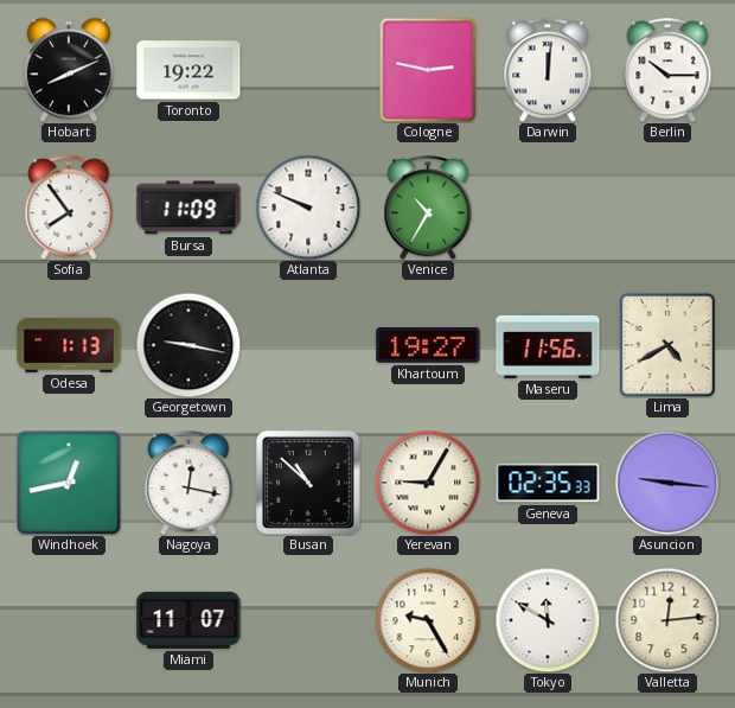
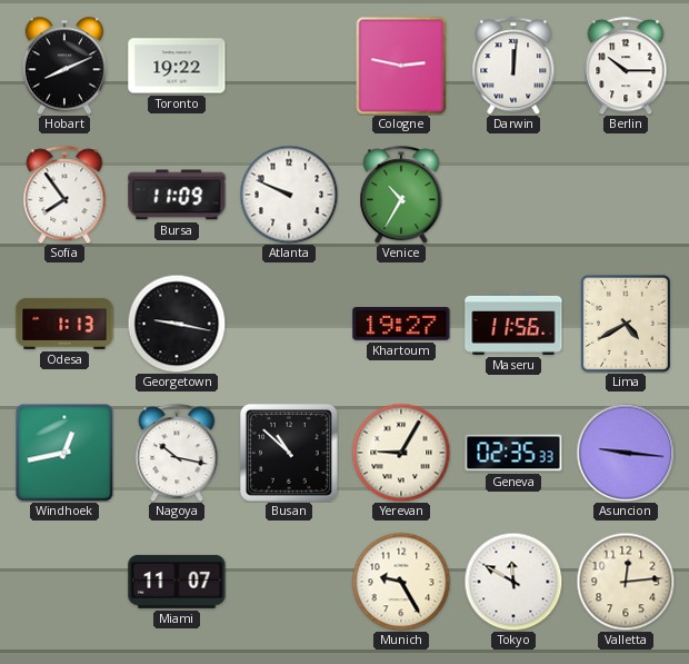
Nagoya: 12:17 -> 10:17 (177, 453)
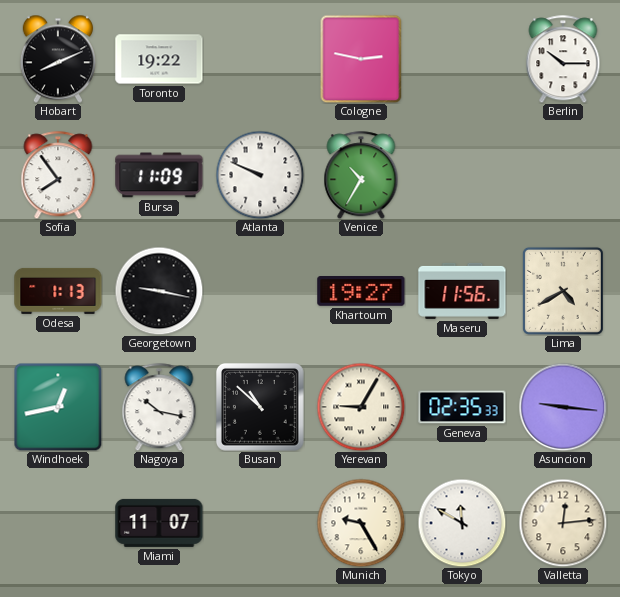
Darwin: 12:01 -> none (513, 66)
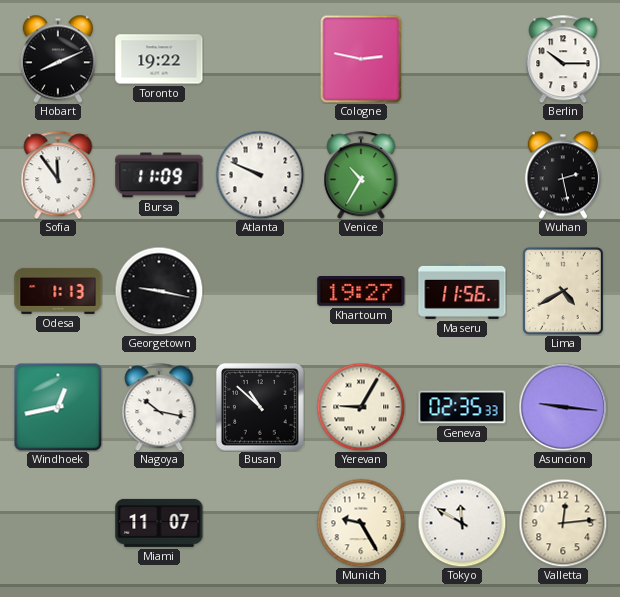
Sofia: 7:54 -> 11:54 (58, 175)
Wuhan: none -> 2:28 (563, 175)
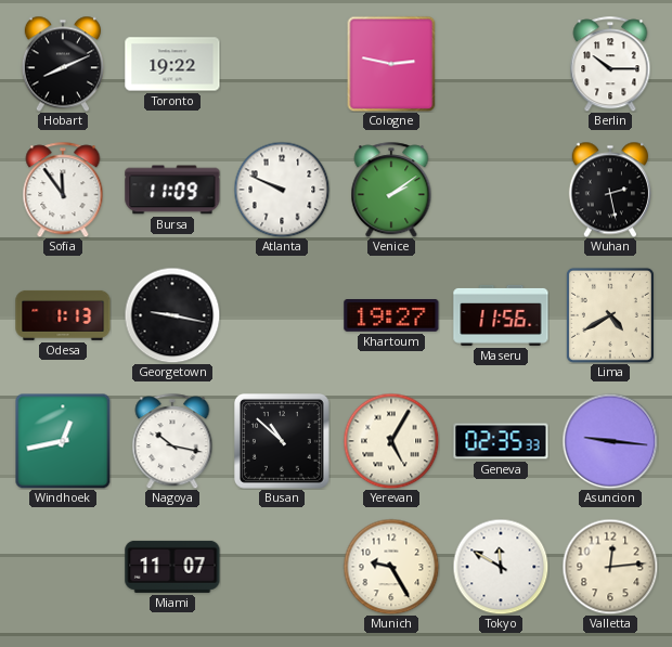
Venice: 10:35 -> 2:09 (391, 190)
Yerevan: 9:05 -> 5:05 (391, 441)
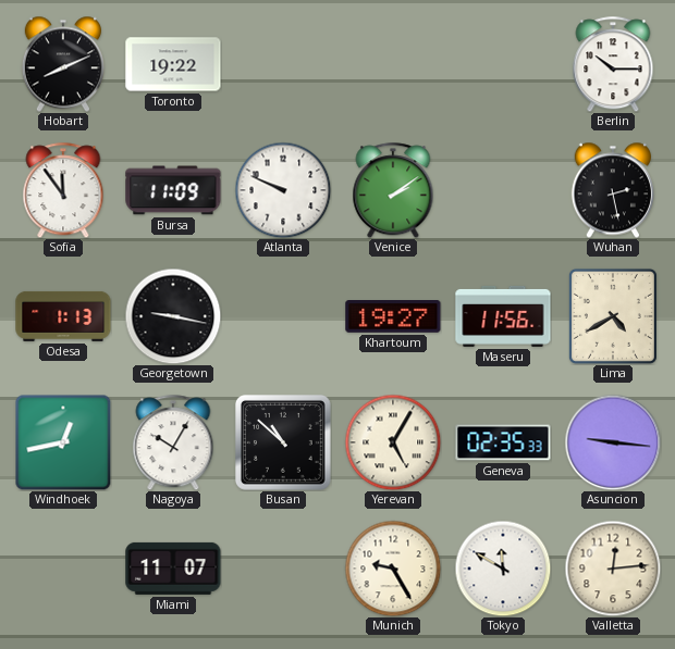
Cologne: 2:47 -> none (391, 64)
Nagoya: 10:17 -> 10:05 (173, 442)
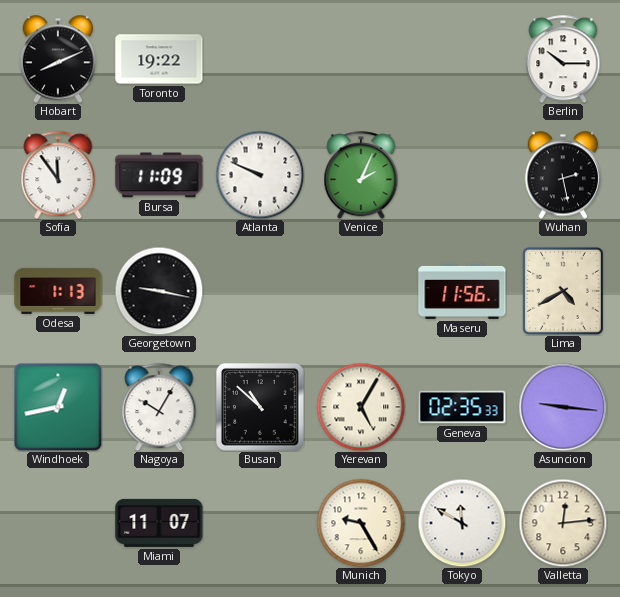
Venice: 2:09 -> 2:04 (361, 175)
Khartoum: 19:27 -> none (393, 317)
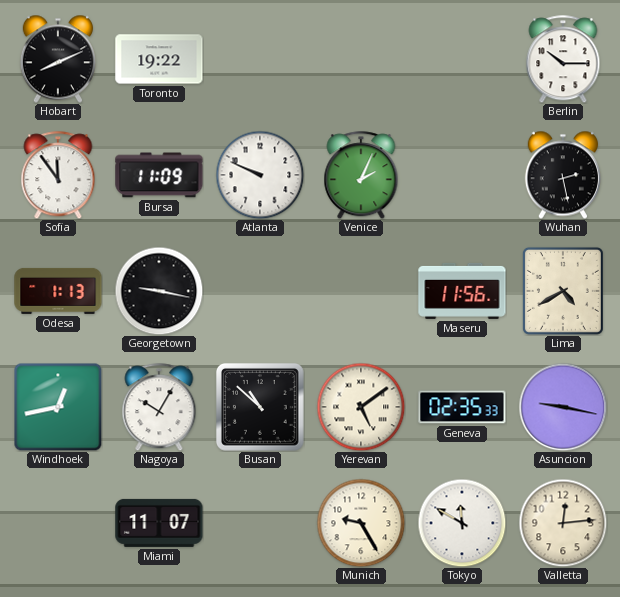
Yerevan: 5:05 -> 5:09 (361, 407)
Asuncion: 9:16 -> 9:17 (563, 407)
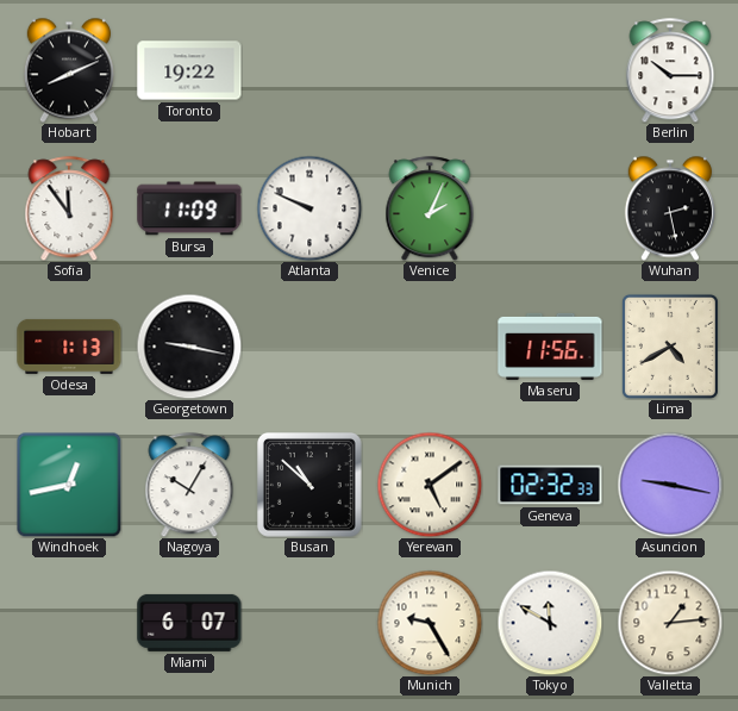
Geneva: 02:35 -> 02:32 (550, 485)
Miami: 11:07 -> 6:07 (189, 623)
Valletta: 12:14 -> 1:14 (670, 623)
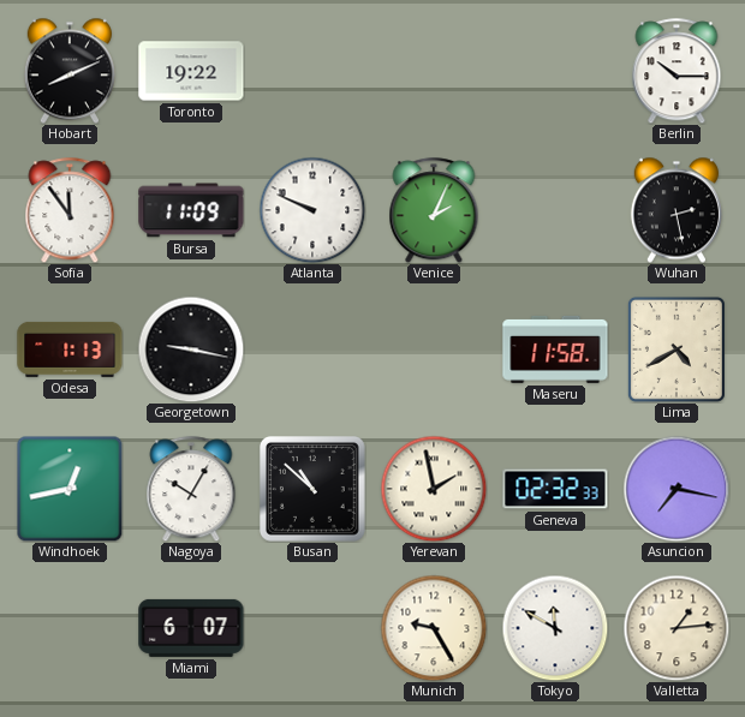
Maseru: 11:56 -> 11:58 (555, 349)
Yerevan: 5:09 -> 1:58 (434, 489)
Asuncion: 9:17 -> 7:17 (677, 489)
